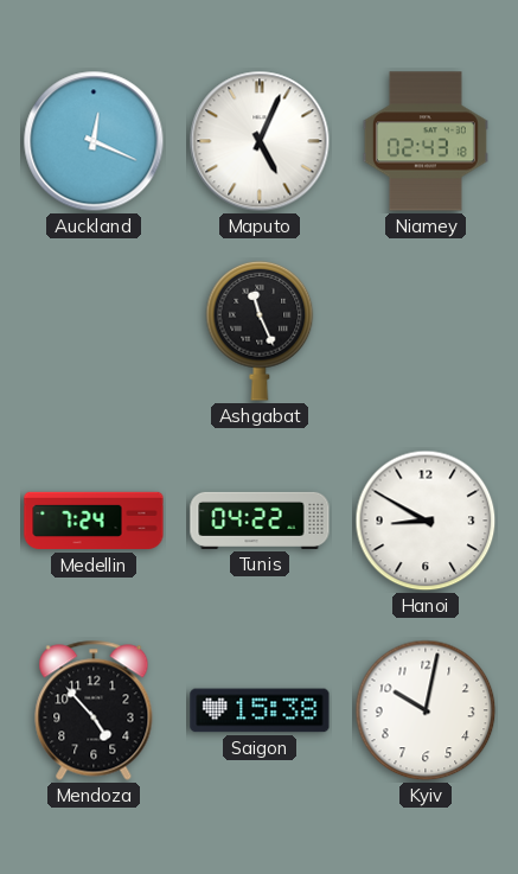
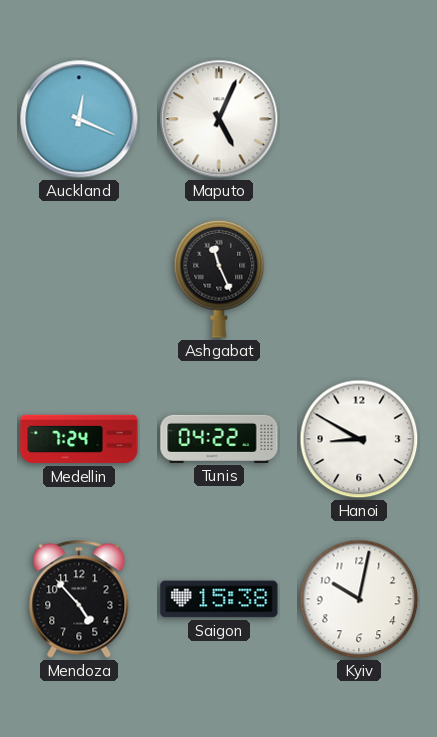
Niamey: 02:43 -> none (426, 141)
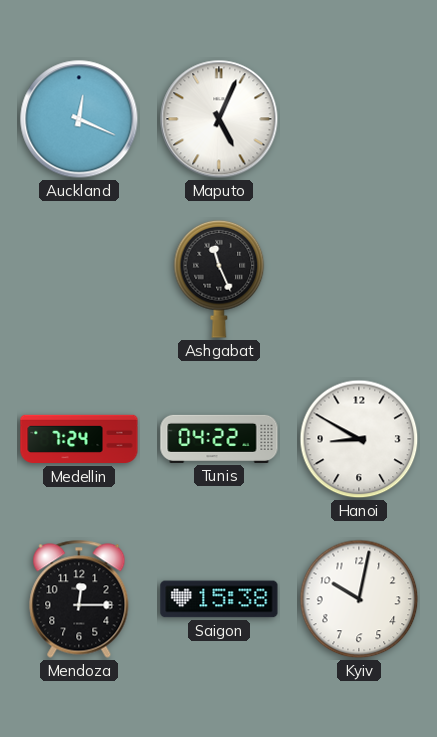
Mendoza: 4:53 -> 12:15 (79, 599)
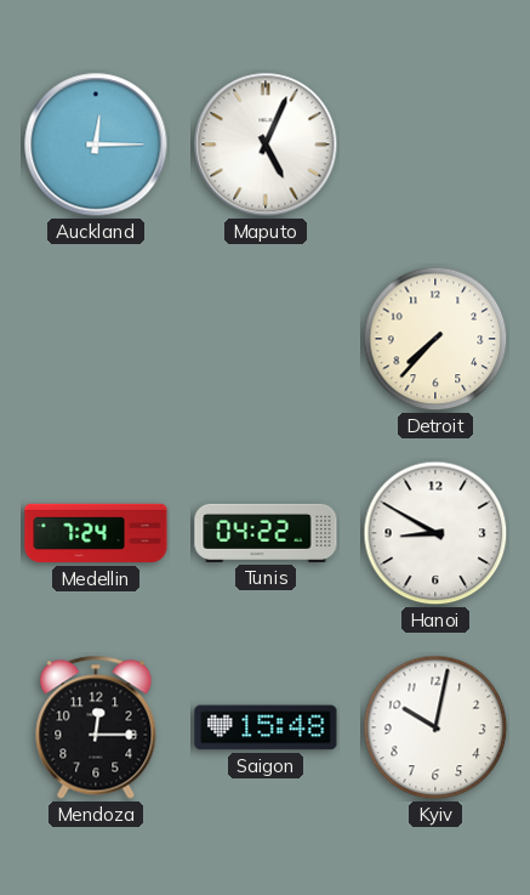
Auckland: 12:19 -> 12:15 (96, 145)
Ashgabat: 11:26 -> none (219, 279)
Detroit: none -> 7:37 (435, 339)
Saigon: 15:38 -> 15:48 (266, 727)
